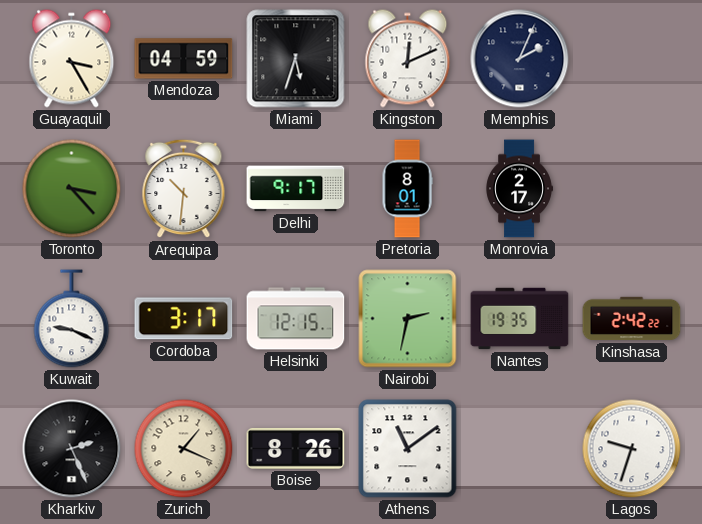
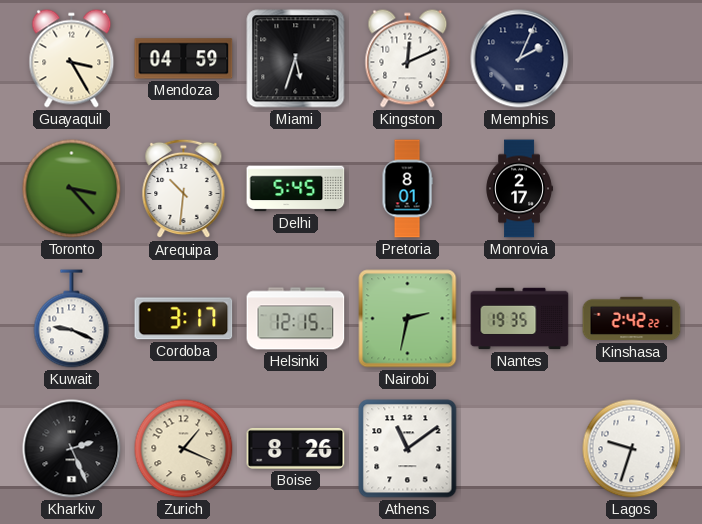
Delhi: 9:17 -> 5:45 (296, 189)
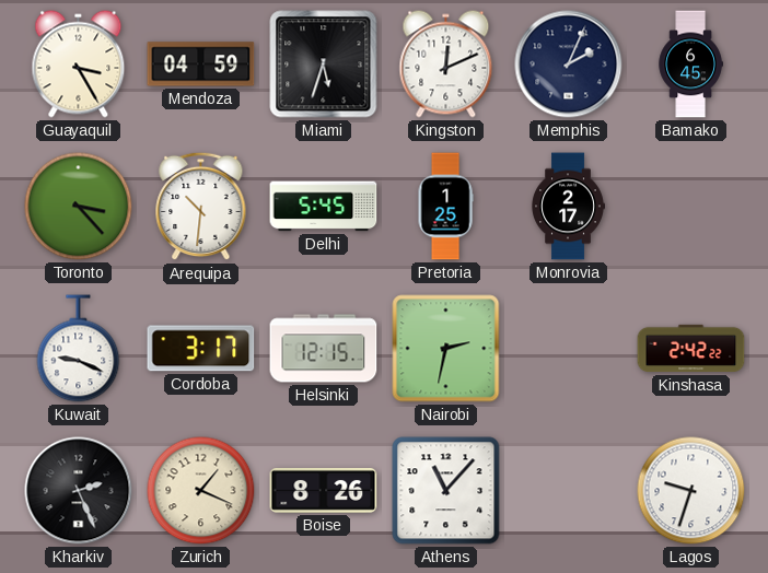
Bamako: none -> 6:45 (690, 65)
Pretoria: 8:01 -> 1:25 (445, 207)
Nantes: 19:35 -> none (520, 319)
Athens: 11:09 -> 11:07 (446, 491)
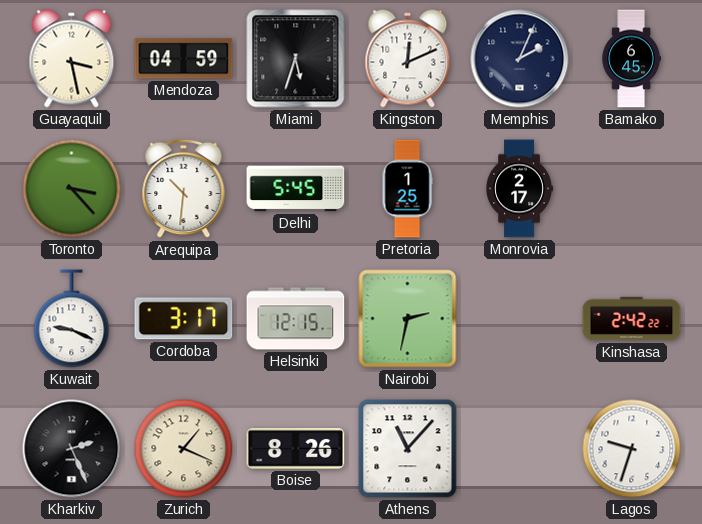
Guayaquil: 3:25 -> 3:28 (72, 59)
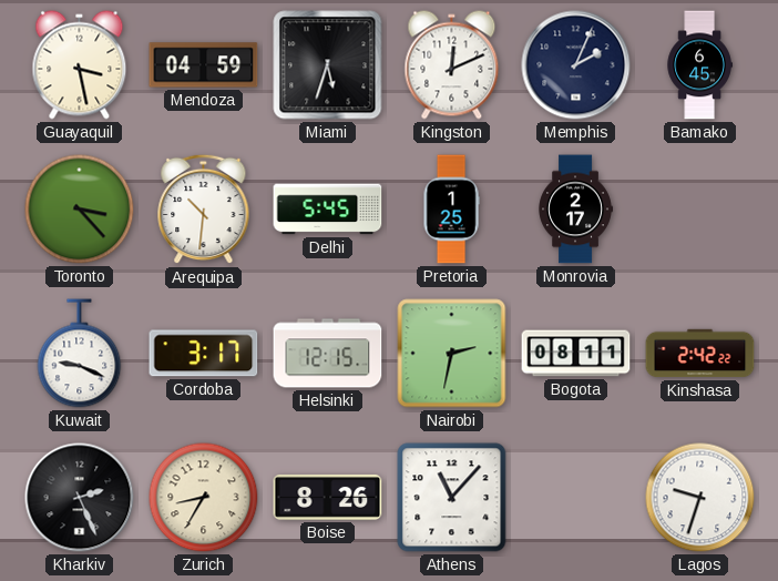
Bogota: none -> 08:11 (576, 354)
Zurich: 1:19 -> 8:35 (204, 498)
